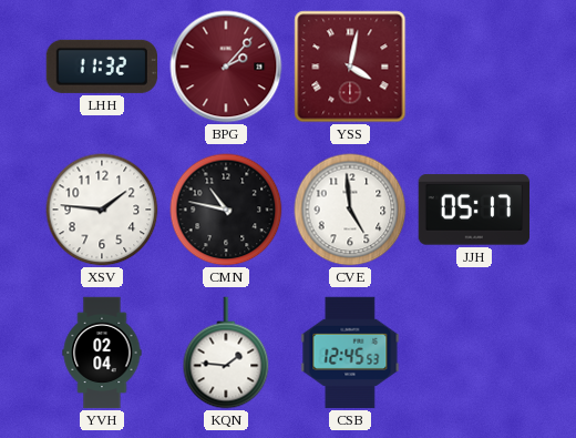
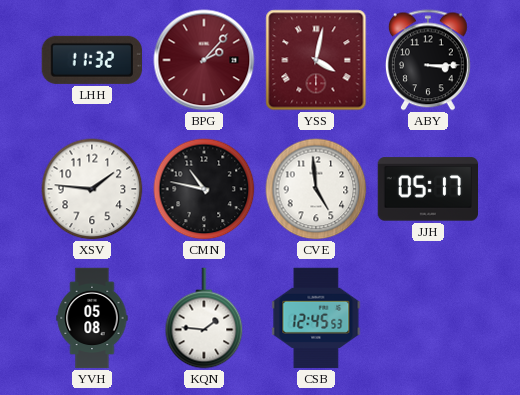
ABY: none -> 3:15 (428, 60)
YVH: 02:04 -> 05:08 (92, 318)
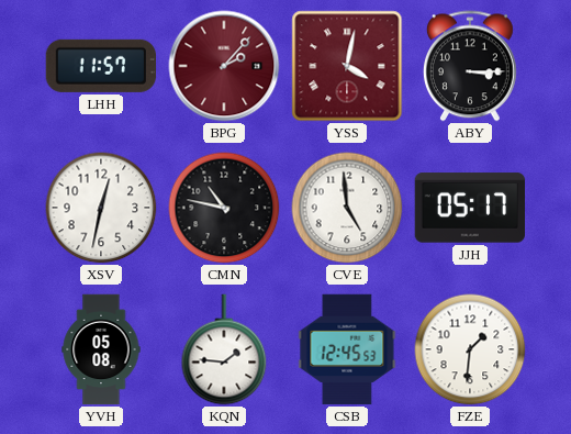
LHH: 11:32 -> 11:57 (100, 66)
XSV: 1:46 -> 12:32 (101, 208)
FZE: none -> 1:31 (470, 349)
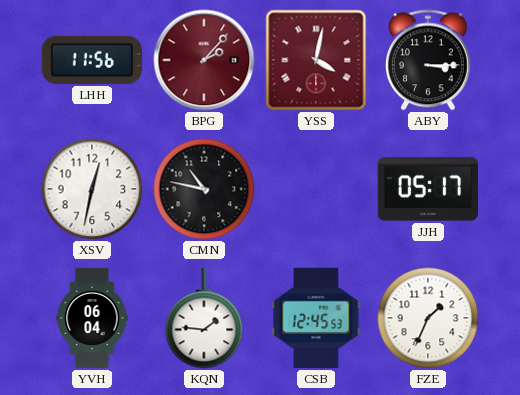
LHH: 11:57 -> 11:56 (91, 60)
CVE: 4:59 -> none (347, 208)
YVH: 05:08 -> 06:04 (92, 318)
FZE: 1:31 -> 1:34 (428, 318)
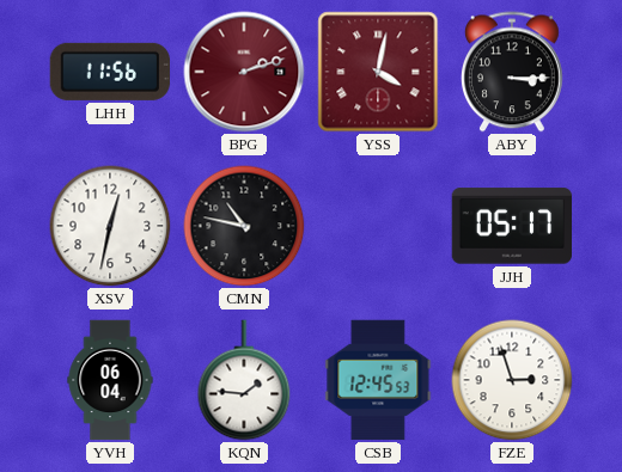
BPG: 2:07 -> 2:12 (244, 72)
FZE: 1:34 -> 2:57 (512, 380)
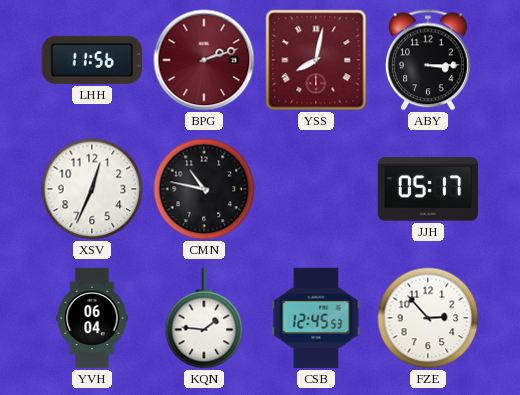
YSS: 4:02 -> 8:02 (316, 60)
XSV: 12:32 -> 12:34 (92, 189)
FZE: 2:57 -> 2:53 (428, 318)
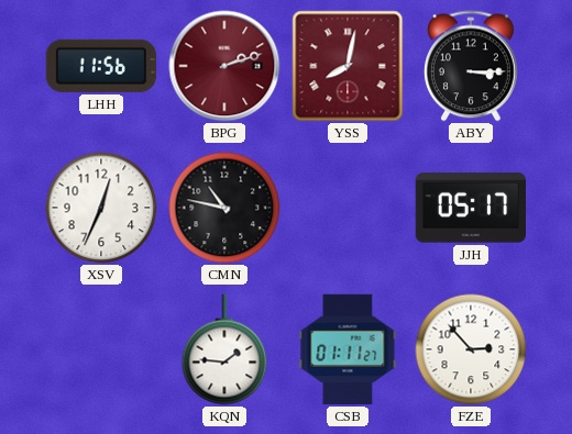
YVH: 06:04 -> none (92, 318)
CSB: 12:45 -> 01:11 (348, 349)
